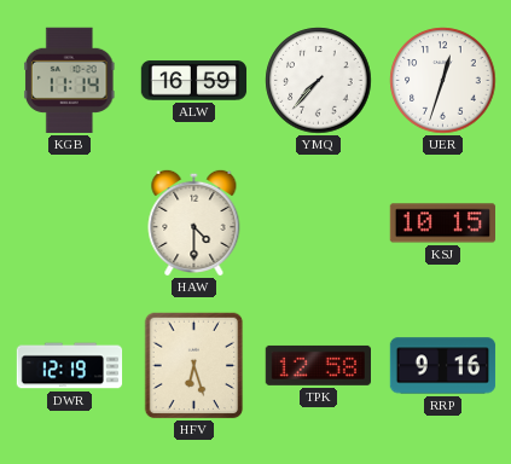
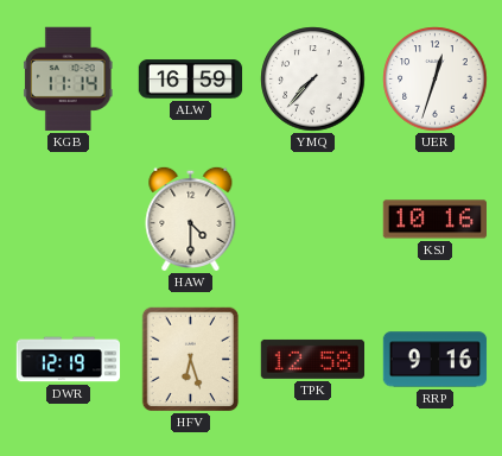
KSJ: 10:15 -> 10:16 (434, 220)
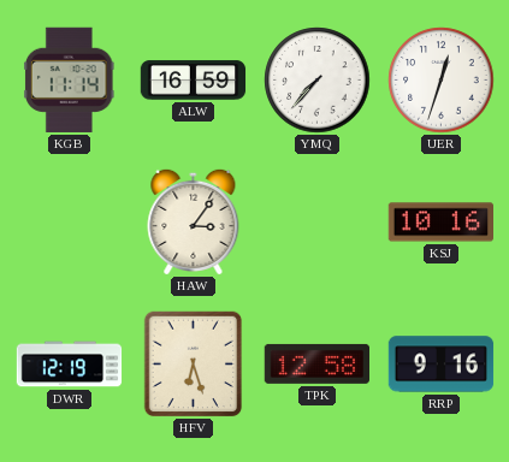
HAW: 4:30 -> 3:06 (194, 221)
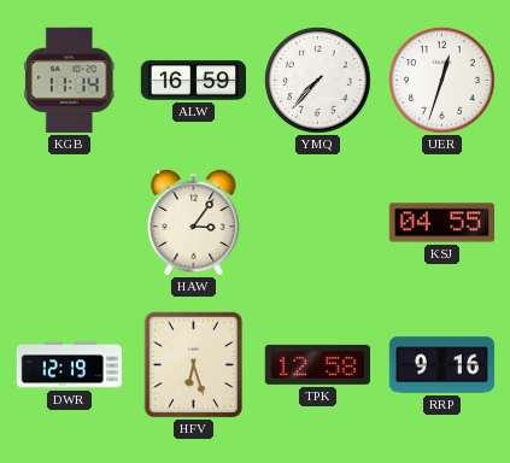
KSJ: 10:16 -> 04:55 (441, 223)
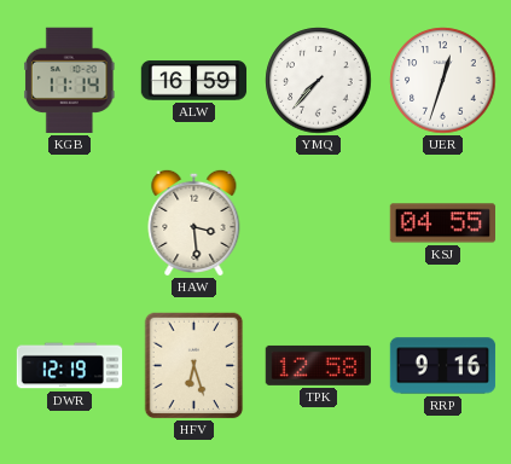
HAW: 3:06 -> 3:29 (194, 222)
